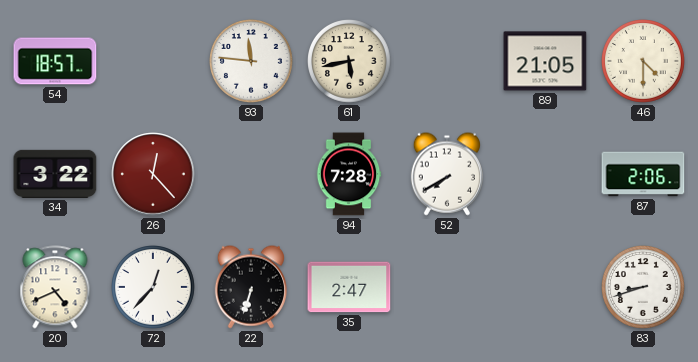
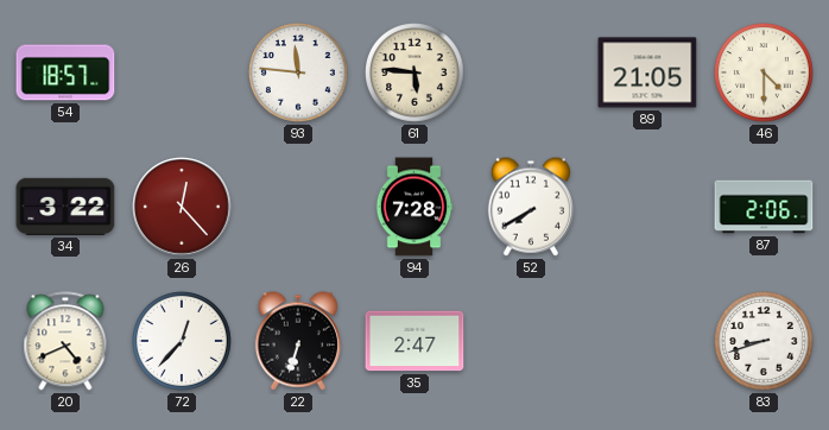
61: 5:43 -> 5:46 (416, 74)
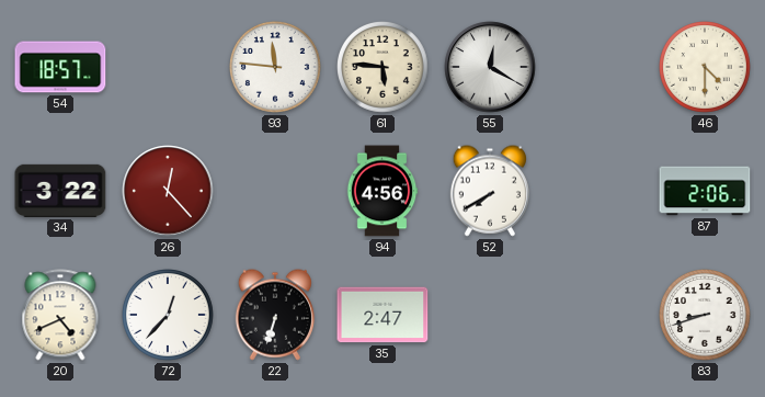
55: none -> 12:20 (490, 67)
89: 21:05 -> none (647, 72)
94: 7:28 -> 4:56 (382, 191)
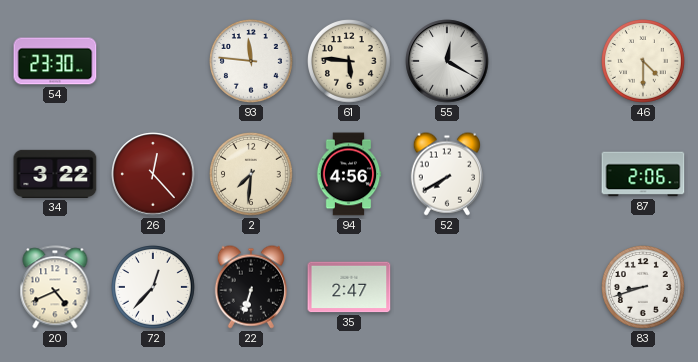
54: 18:57 -> 23:30 (55, 61)
2: none -> 7:31 (252, 175)
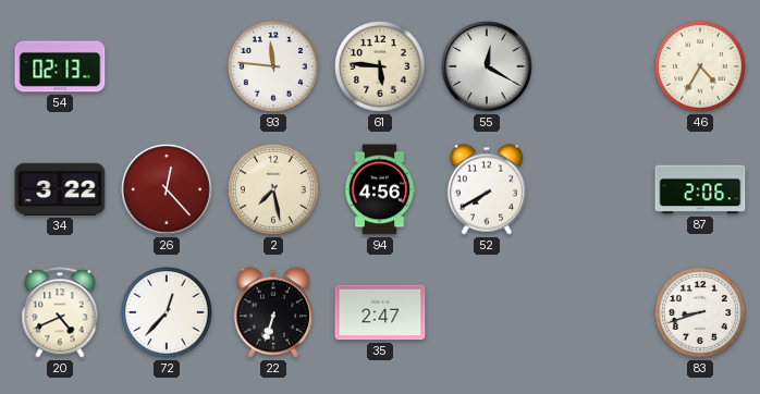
54: 23:30 -> 02:13 (60, 66)
46: 4:30 -> 4:35 (701, 67)
2: 7:31 -> 7:28 (274, 190)
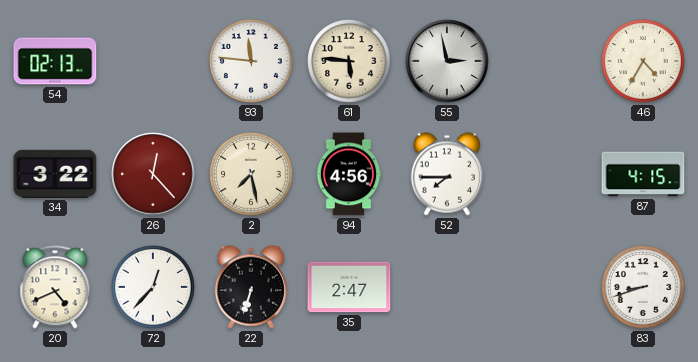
55: 12:20 -> 2:58 (447, 61)
52: 7:40 -> 7:45 (446, 174)
87: 2:06 -> 4:15 (643, 174)
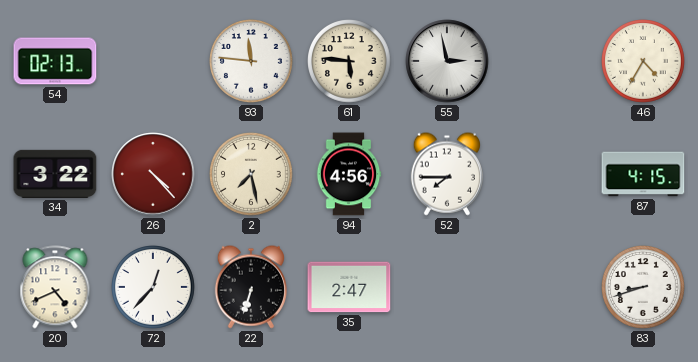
26: 12:23 -> 4:23 (153, 174)
